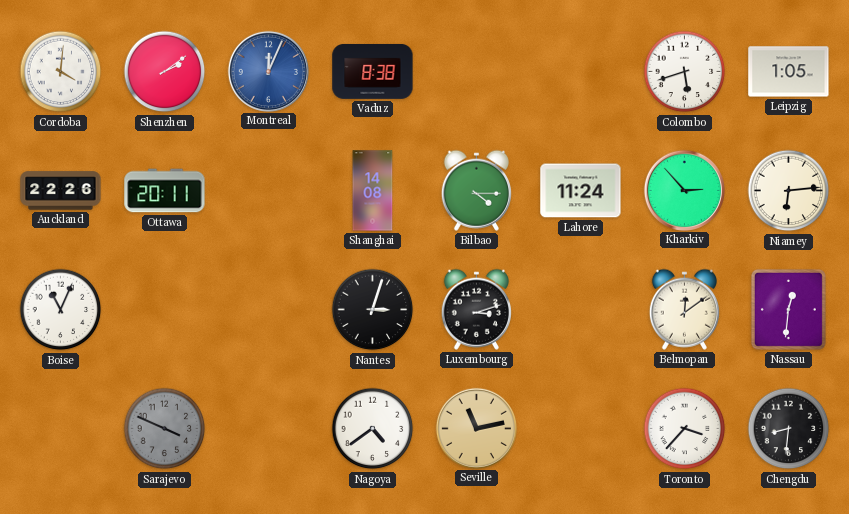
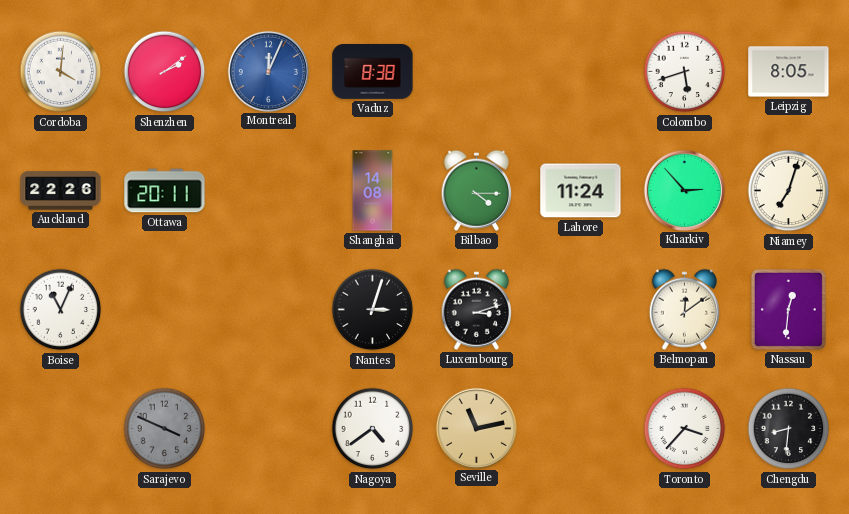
Leipzig: 1:05 -> 8:05 (789, 72)
Niamey: 6:14 -> 7:03 (789, 191)
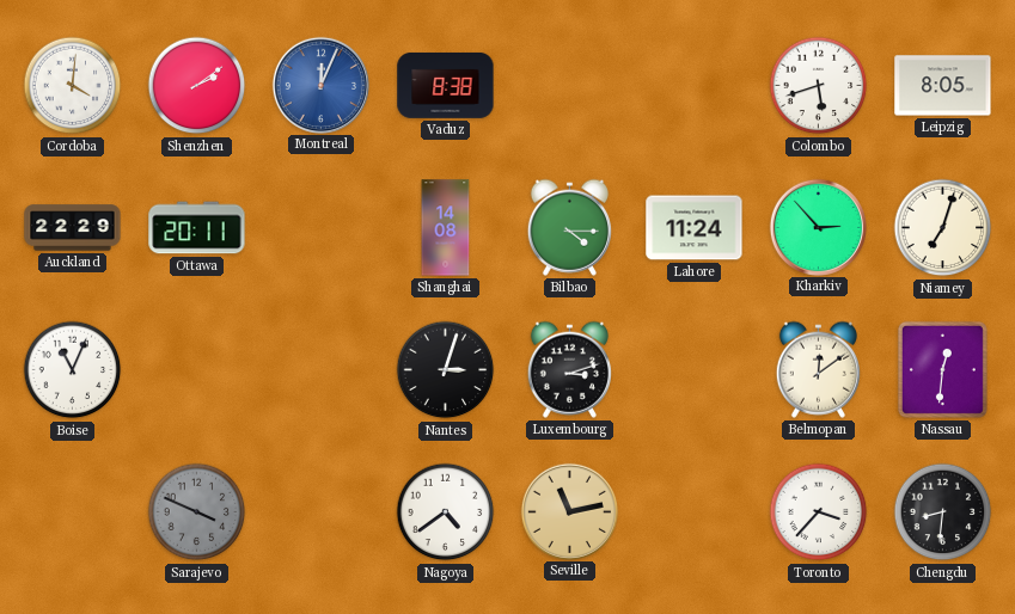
Auckland: 22:26 -> 22:29 (73, 228)
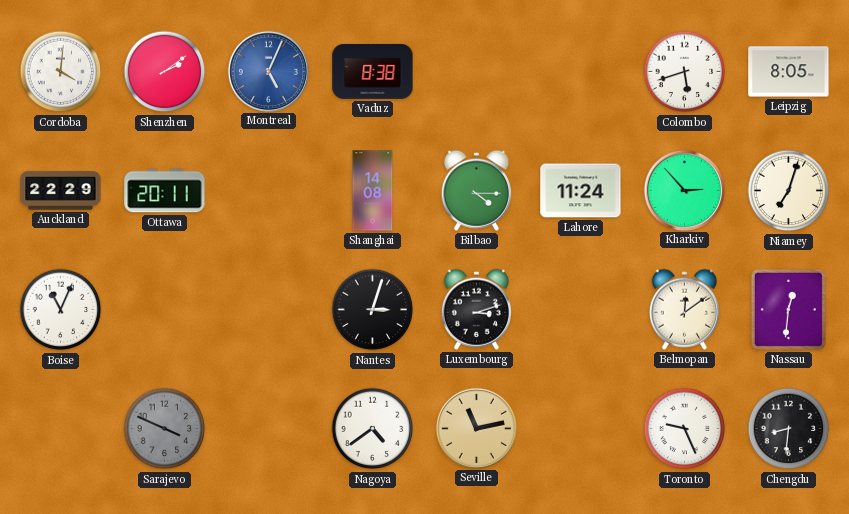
Montreal: 12:04 -> 5:04 (268, 71)
Toronto: 3:37 -> 9:26 (685, 429)
